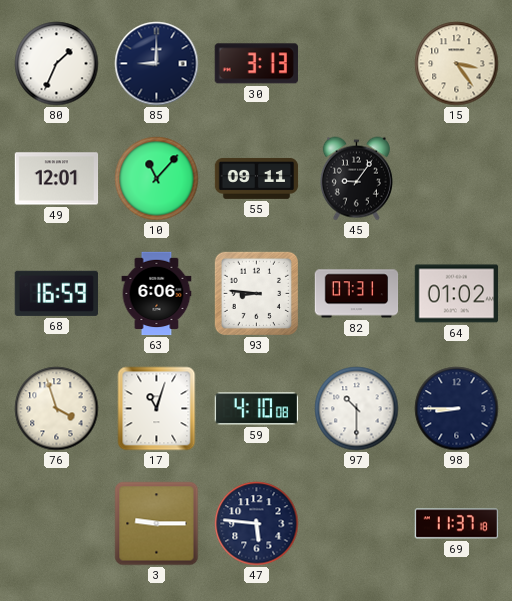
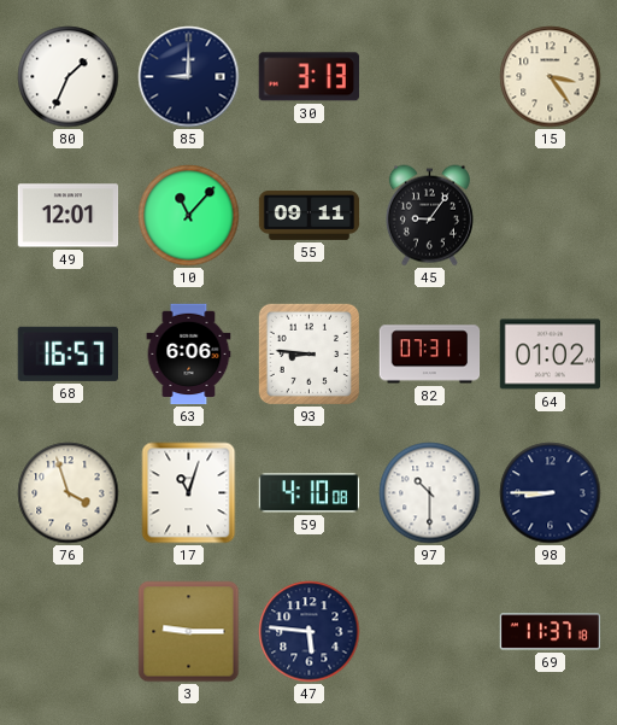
68: 16:59 -> 16:57 (67, 353)
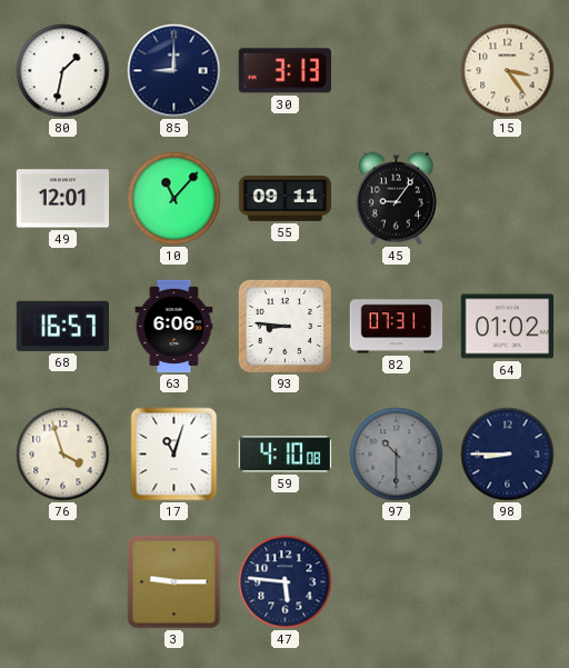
80: 1:34 -> 1:32 (63, 71)
97 dial: white -> grey (397, 455)
69: 11:37 -> none (551, 632)
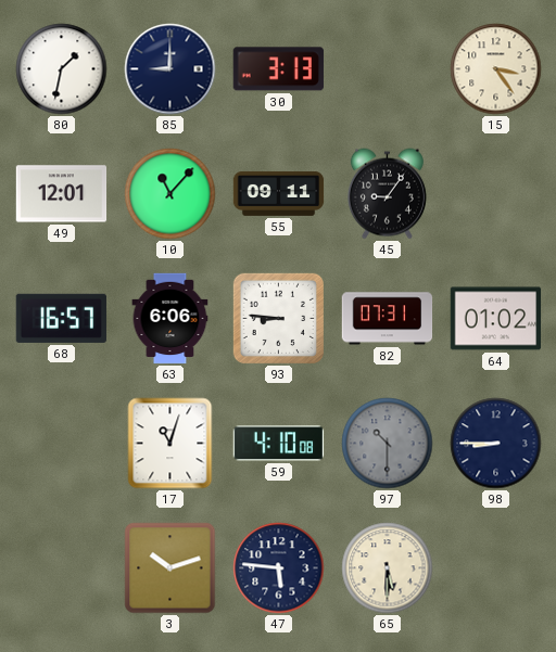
76: 3:57 -> none (63, 455)
3: 9:15 -> 10:12 (170, 568)
65: none -> 5:30 (388, 568)
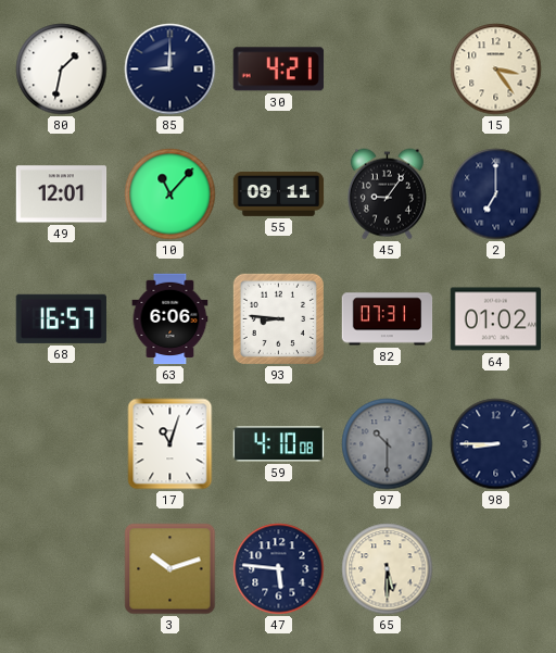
30: 3:13 -> 4:21 (278, 70)
2: none -> 7:00 (496, 194)
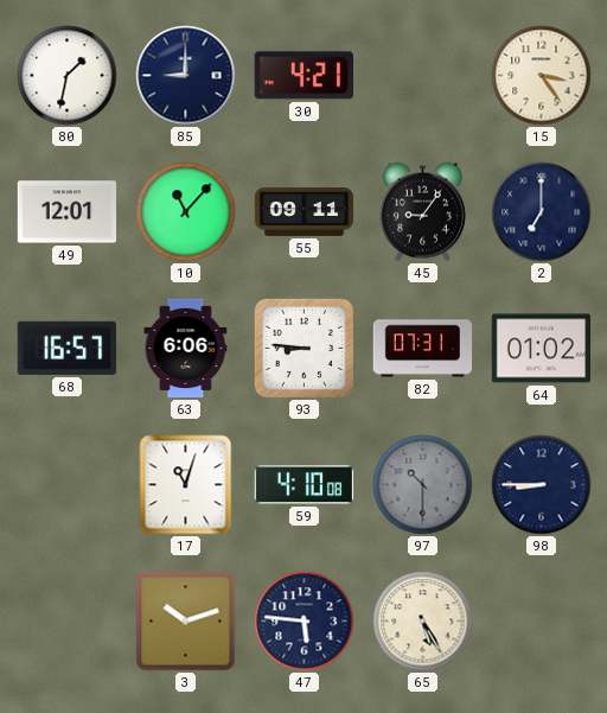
65: 5:30 -> 5:25 (423, 622)
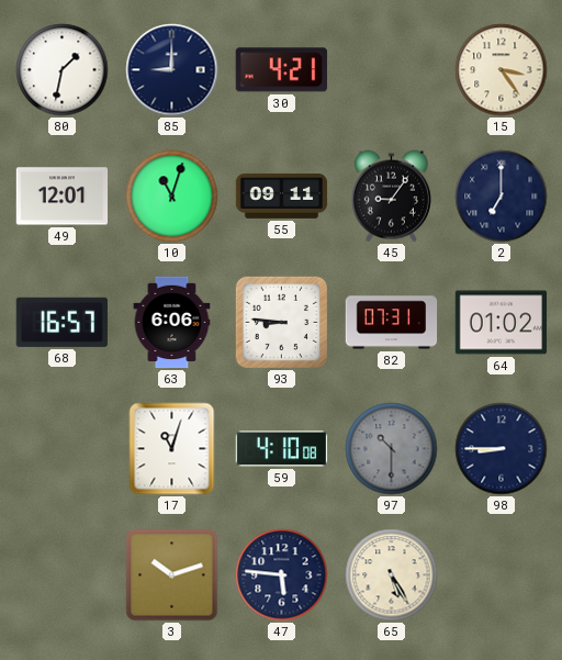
10: 11:07 -> 11:03 (172, 197)
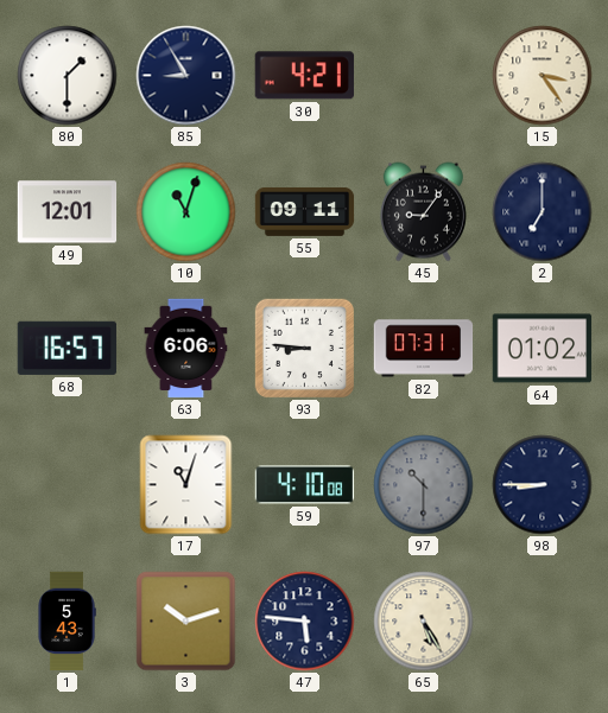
80: 1:32 -> 1:30 (68, 76)
85: 9:00 -> 8:55 (186, 76)
1: none -> 5:43 (66, 622)
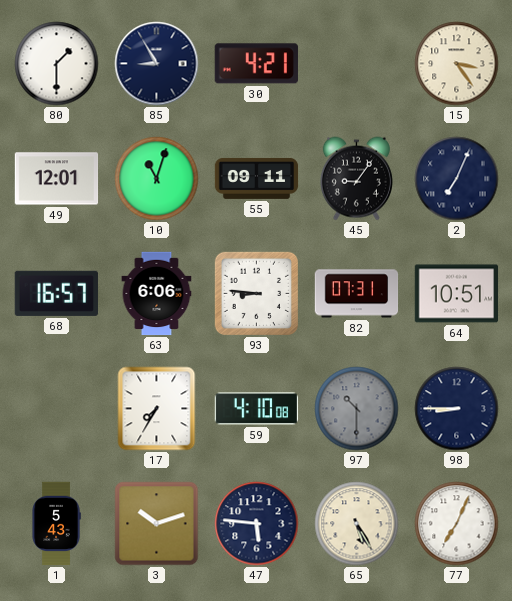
2: 7:00 -> 7:04 (457, 179)
64: 01:02 -> 10:51 (457, 294)
17: 11:03 -> 7:35 (157, 409)
77: none -> 7:04 (457, 524)
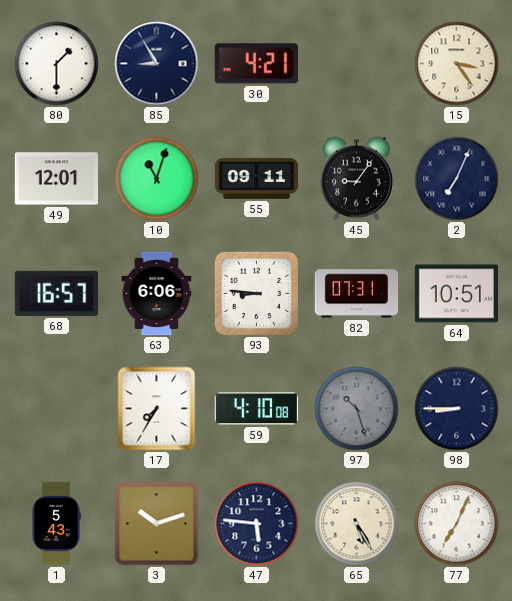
97: 10:30 -> 10:27 (357, 409)
